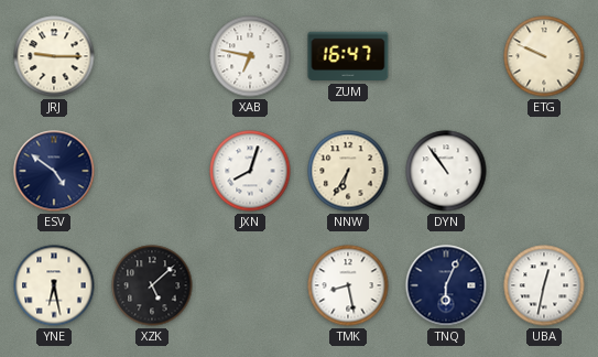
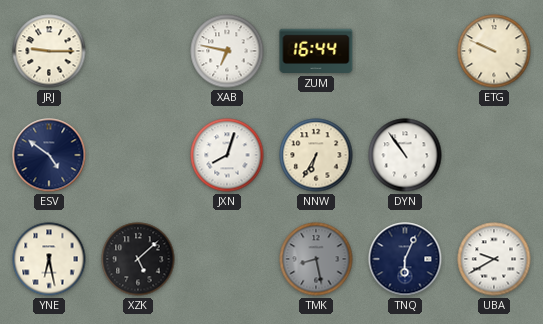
ZUM: 16:47 -> 16:44 (316, 51)
TMK dial: white -> grey (316, 259)
UBA: 12:32 -> 9:40 (494, 259)
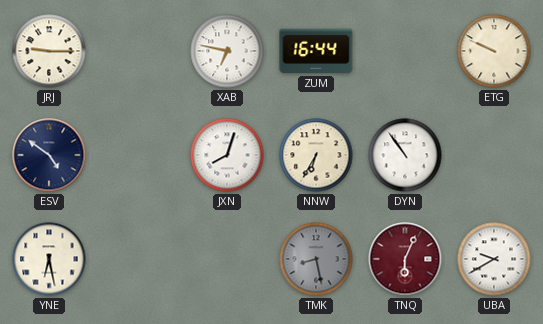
XZK: 5:08 -> none (138, 259)
TNQ dial: navy -> burgundy (405, 259)
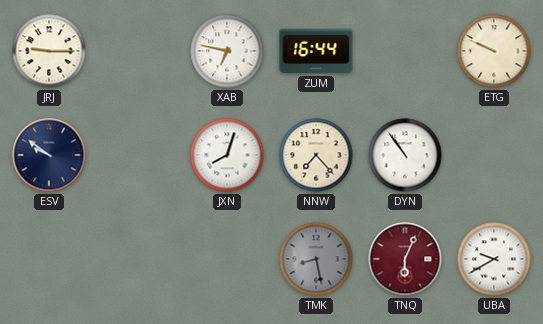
ESV: 4:51 -> 9:51 (49, 155)
NNW: 6:35 -> 7:23 (316, 155)
YNE: 6:28 -> none (49, 259)
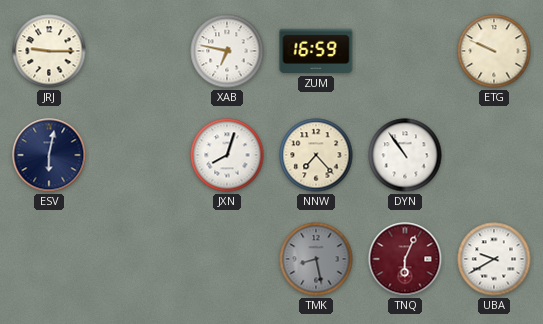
ZUM: 16:44 -> 16:59 (316, 51)
ESV: 9:51 -> 6:02 (49, 155)
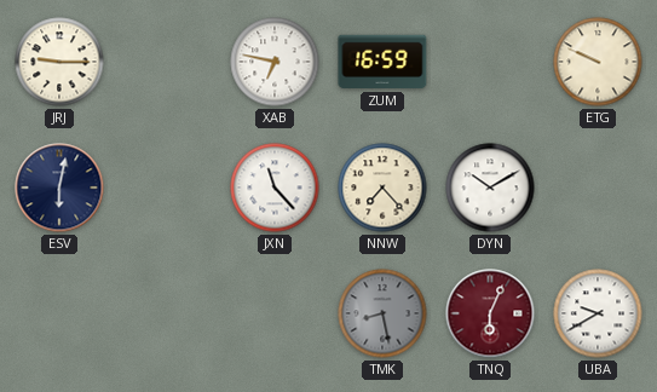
JXN: 8:03 -> 11:23 (275, 188)
DYN: 10:54 -> 10:10 (490, 188)
